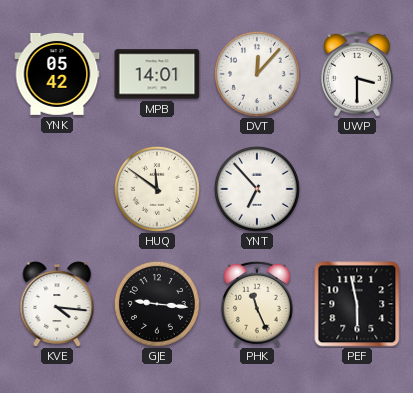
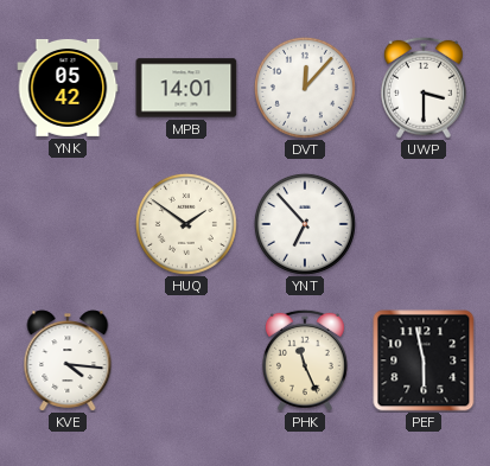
HUQ: 11:51 -> 1:51 (186, 224)
GJE: 9:16 -> none (157, 304)
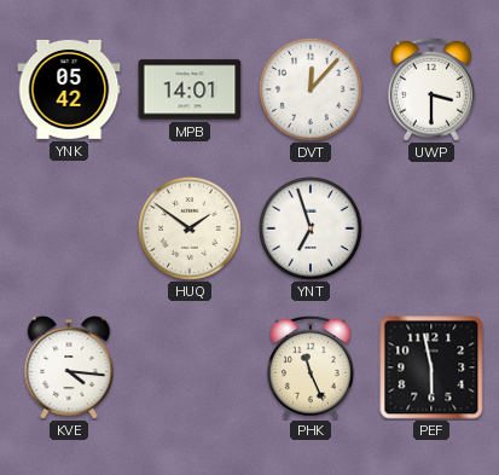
YNT: 6:53 -> 6:57 (311, 228)
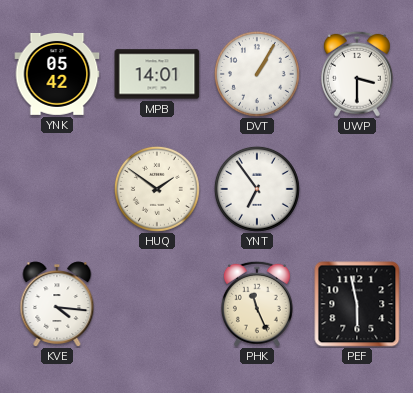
DVT: 12:07 -> 1:05 (257, 74)
YNT: 6:57 -> 6:54 (257, 189)
